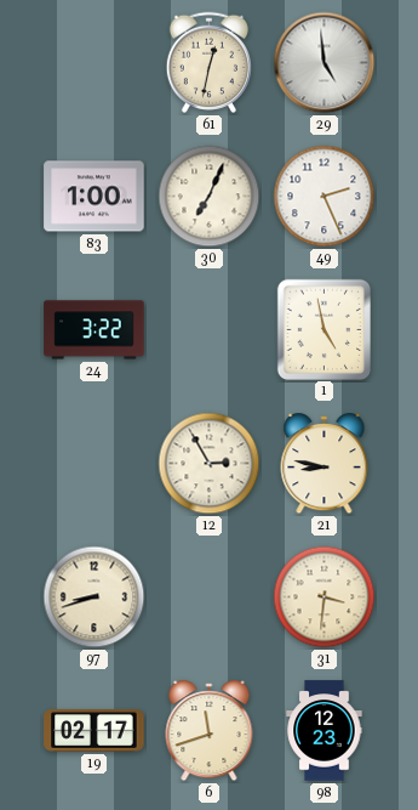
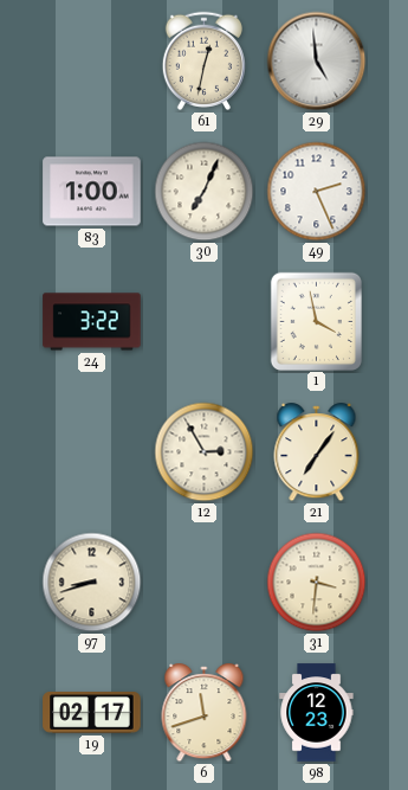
1: 4:58 -> 3:58 (316, 321)
21: 8:47 -> 7:06 (317, 452)
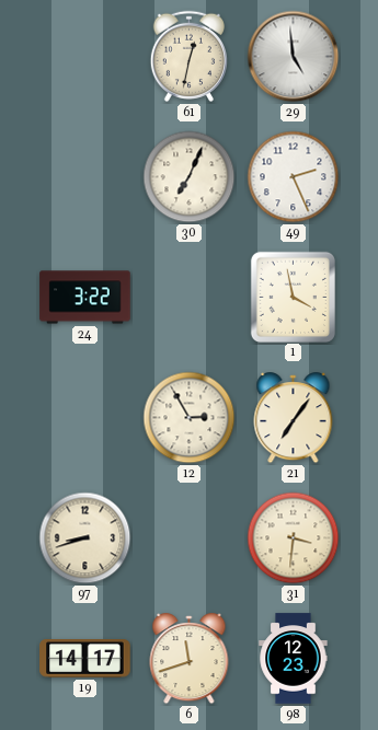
83: 1:00 -> none (92, 192)
19: 02:17 -> 14:17 (85, 659)
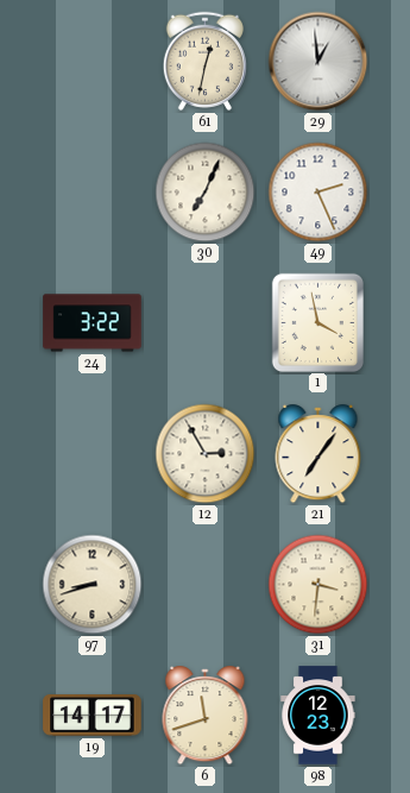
29: 4:59 -> 12:59 (318, 62)
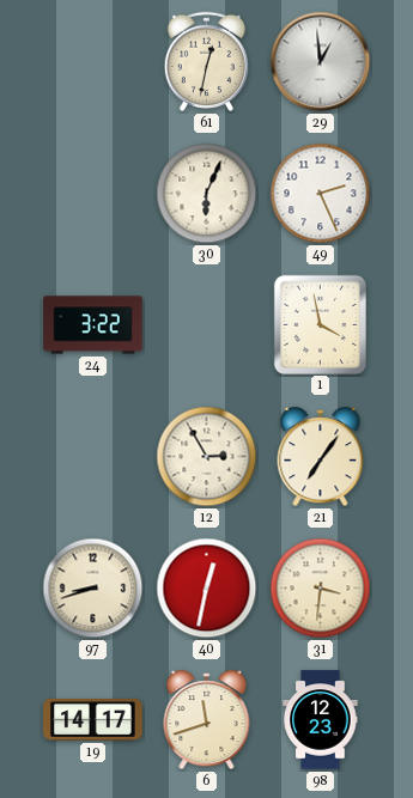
30: 7:04 -> 6:04 (207, 194)
40: none -> 12:32 (207, 589)
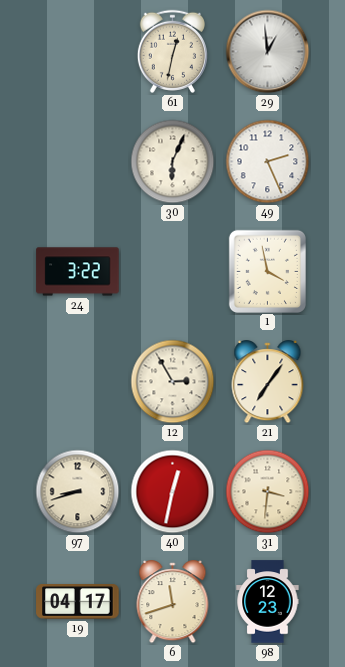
19: 14:17 -> 04:17 (78, 602)
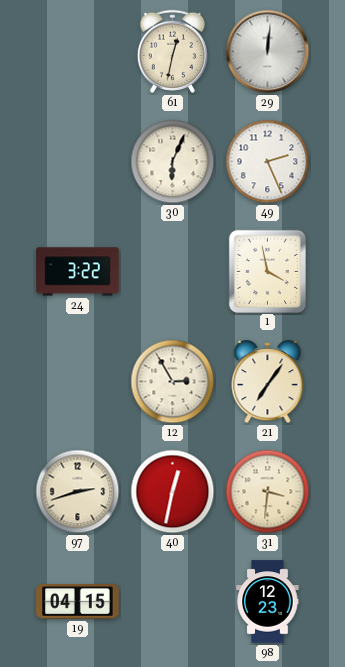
29: 12:59 -> 12:01 (268, 52)
97: 8:42 -> 2:42 (78, 492)
19: 04:17 -> 04:15 (78, 602)
6: 11:42 -> none (173, 602)
